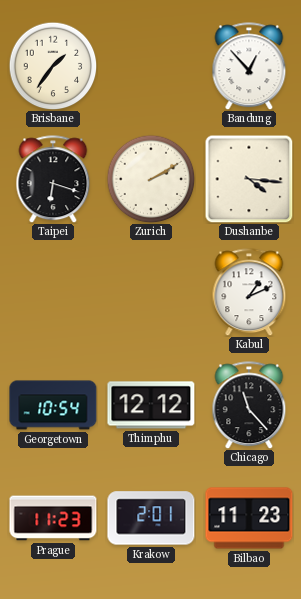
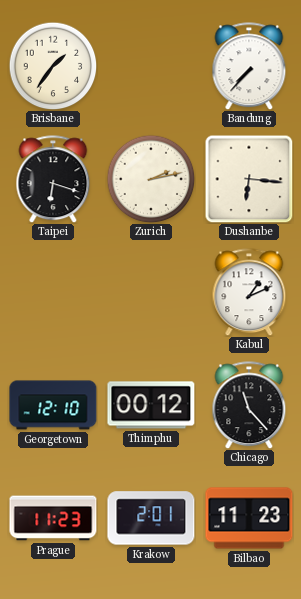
Bandung: 12:53 -> 7:37 (249, 66)
Zurich: 2:10 -> 2:13 (151, 179)
Dushanbe: 4:16 -> 6:16 (249, 179)
Georgetown: 10:54 -> 12:10 (53, 405)
Thimphu: 12:12 -> 00:12 (151, 405)
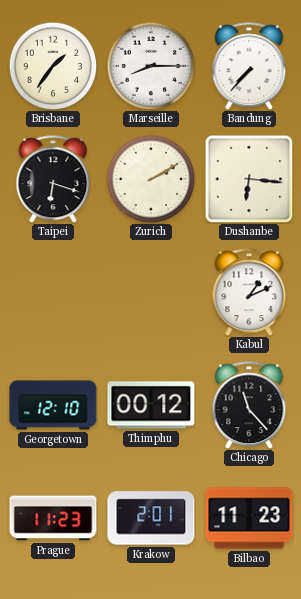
Marseille: none -> 8:15 (151, 66)
Zurich: 2:13 -> 2:10 (151, 179)
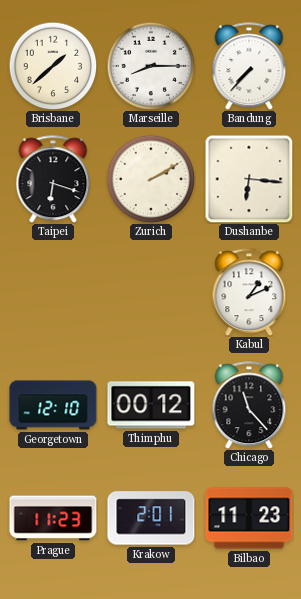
Brisbane: 1:36 -> 1:38 (53, 66)
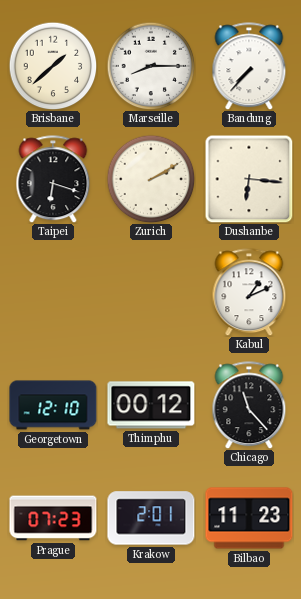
Prague: 11:23 -> 07:23 (53, 518)
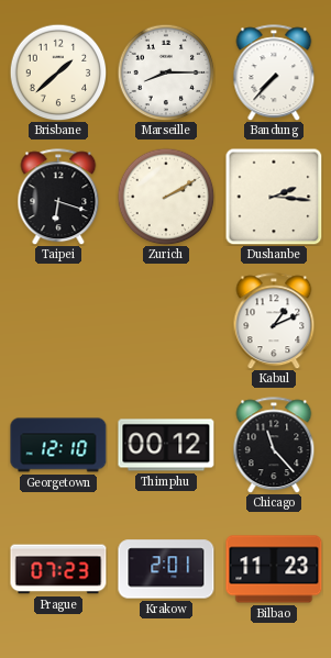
Dushanbe: 6:16 -> 2:16 (274, 197)
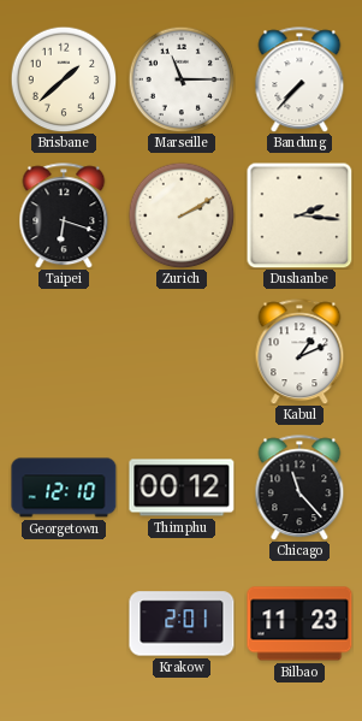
Marseille: 8:15 -> 11:15 (182, 79)
Prague: 07:23 -> none (58, 569)
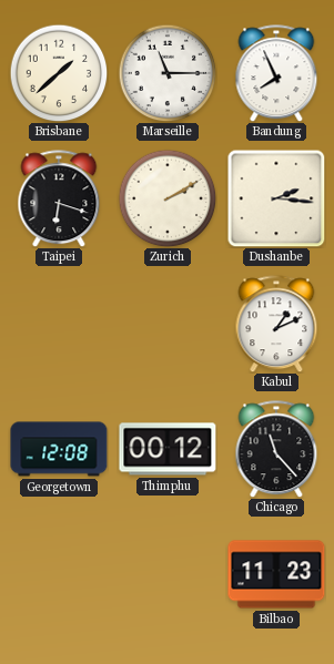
Bandung: 7:37 -> 7:56 (276, 73)
Georgetown: 12:10 -> 12:08 (59, 449)
Krakow: 2:01 -> none (182, 624)
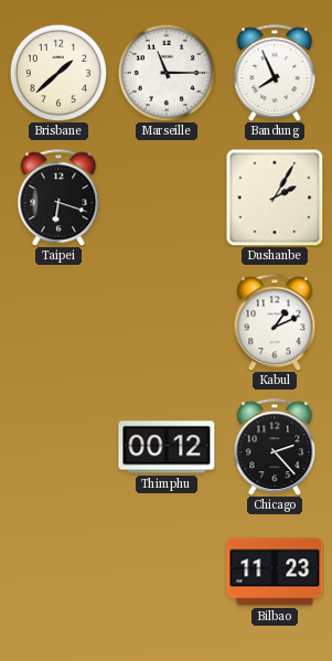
Zurich: 2:10 -> none (168, 198)
Dushanbe: 2:16 -> 2:05 (275, 198)
Georgetown: 12:08 -> none (59, 449)
Chicago: 11:23 -> 2:23 (275, 447)
